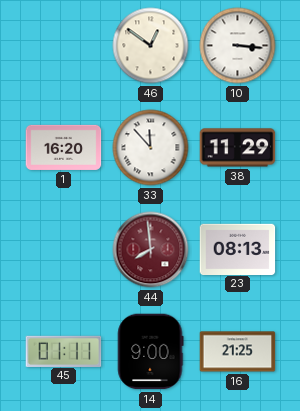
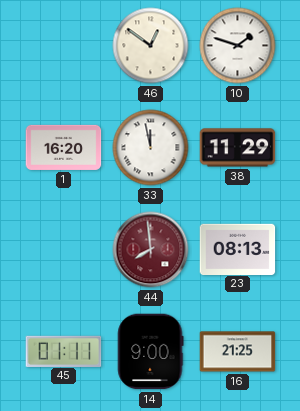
10: 3:16 -> 1:48 (238, 46)
33: 11:53 -> 11:58 (151, 148)
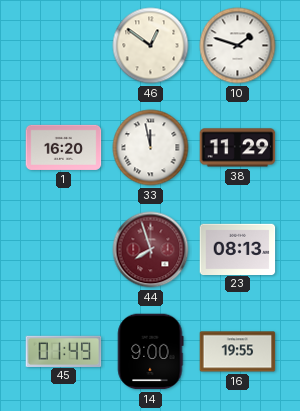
44: 7:59 -> 7:57 (151, 250)
45: 01:11 -> 01:49 (64, 351)
16: 21:25 -> 19:55 (238, 352)
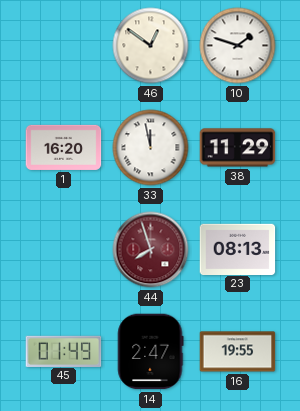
14: 9:00 -> 2:47 (150, 352)
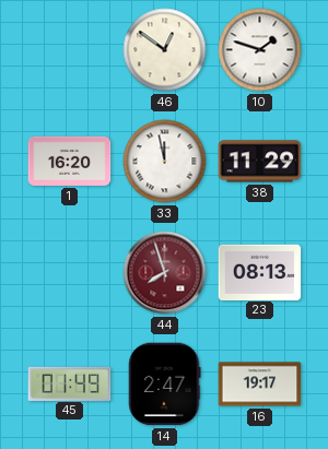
16: 19:55 -> 19:17 (260, 385)
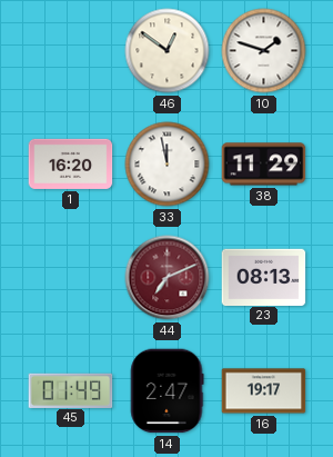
44: 7:57 -> 7:11 (168, 278)
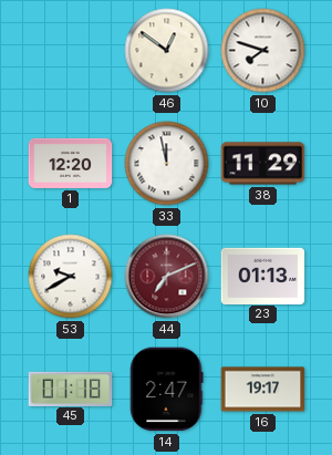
10: 1:48 -> 7:48 (263, 51)
1: 16:20 -> 12:20 (71, 163)
53: none -> 9:40 (71, 277)
23: 08:13 -> 01:13 (263, 276)
45: 01:49 -> 01:18 (71, 389)
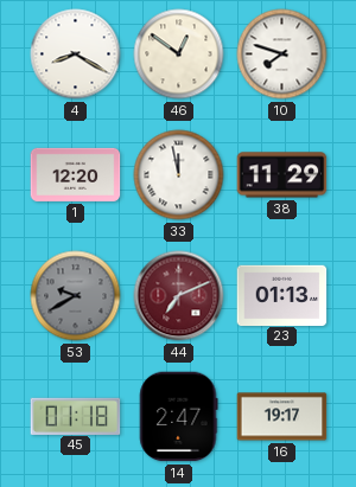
4: none -> 8:20 (76, 55)
53 dial: white -> grey (76, 296)
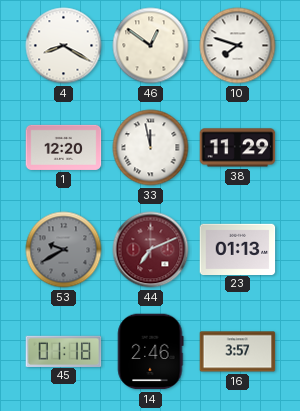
14: 2:47 -> 2:46 (150, 352)
16: 19:17 -> 3:57 (238, 352)
